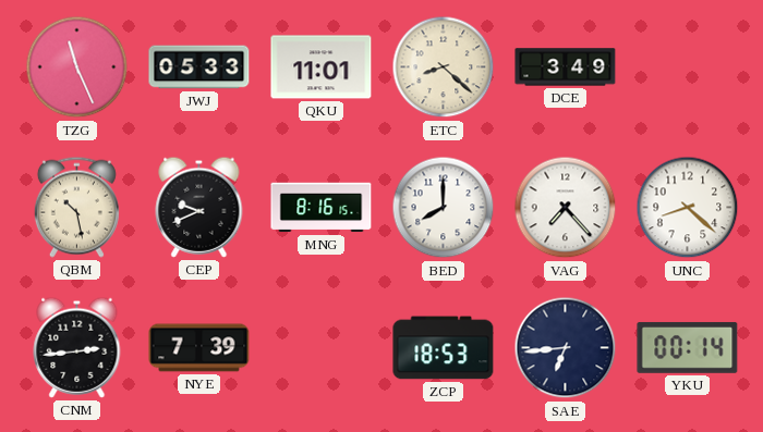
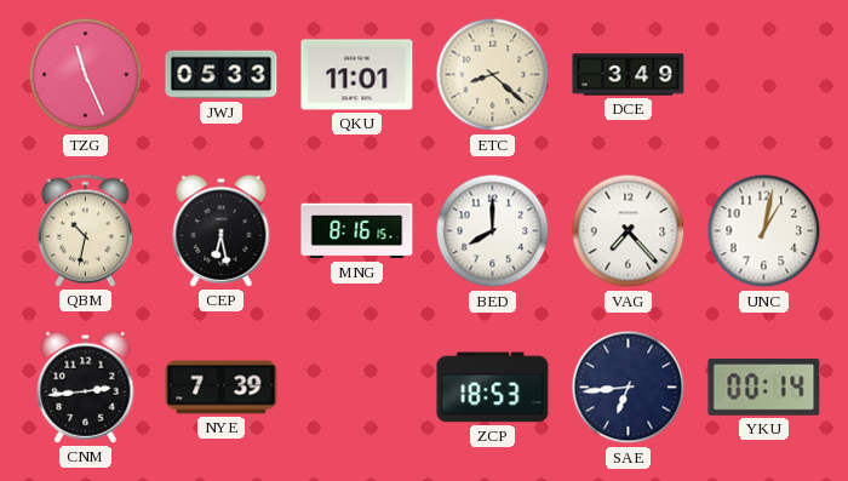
QBM: 10:28 -> 10:32 (85, 230)
CEP: 9:41 -> 6:28 (222, 230)
UNC: 8:22 -> 1:02 (764, 231)
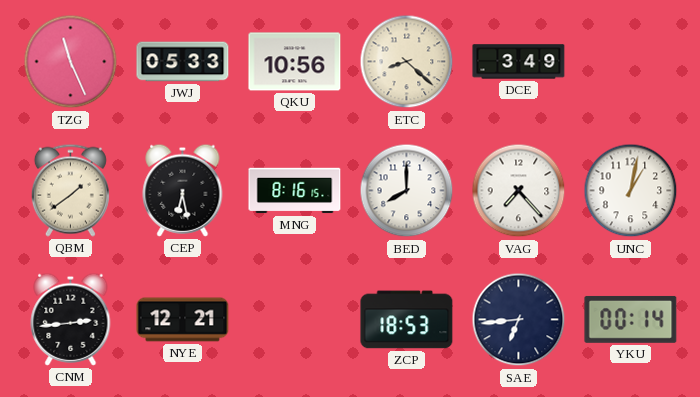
QKU: 11:01 -> 10:56 (295, 62)
QBM: 10:32 -> 1:39 (70, 190)
NYE: 7:39 -> 12:21 (183, 320)
